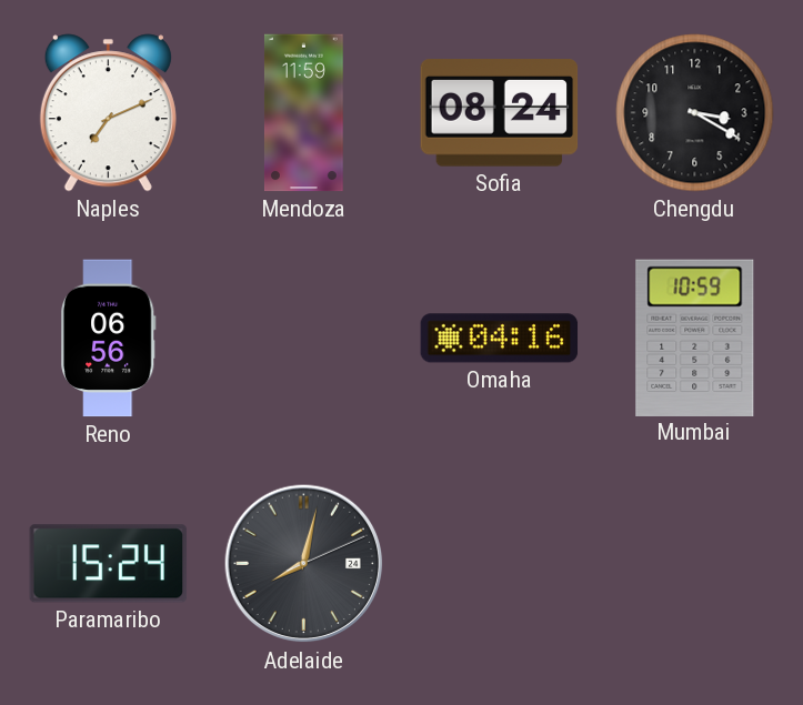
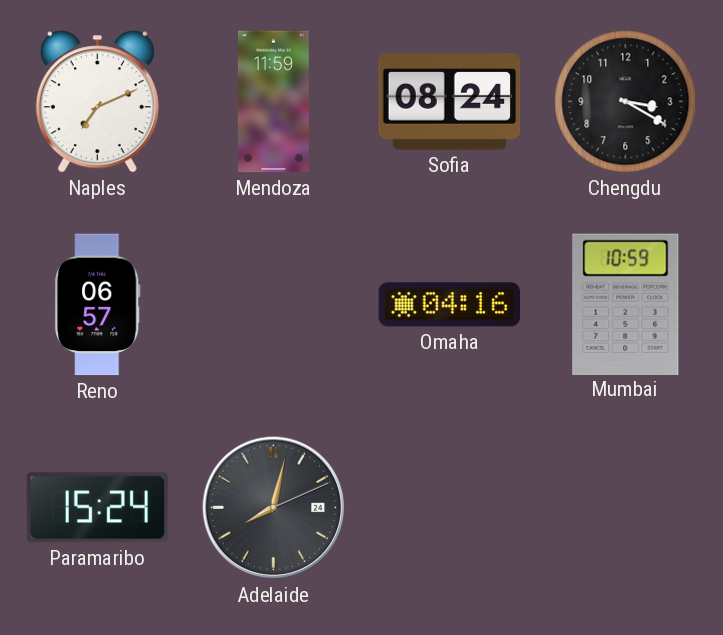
Reno: 06:56 -> 06:57 (97, 305)
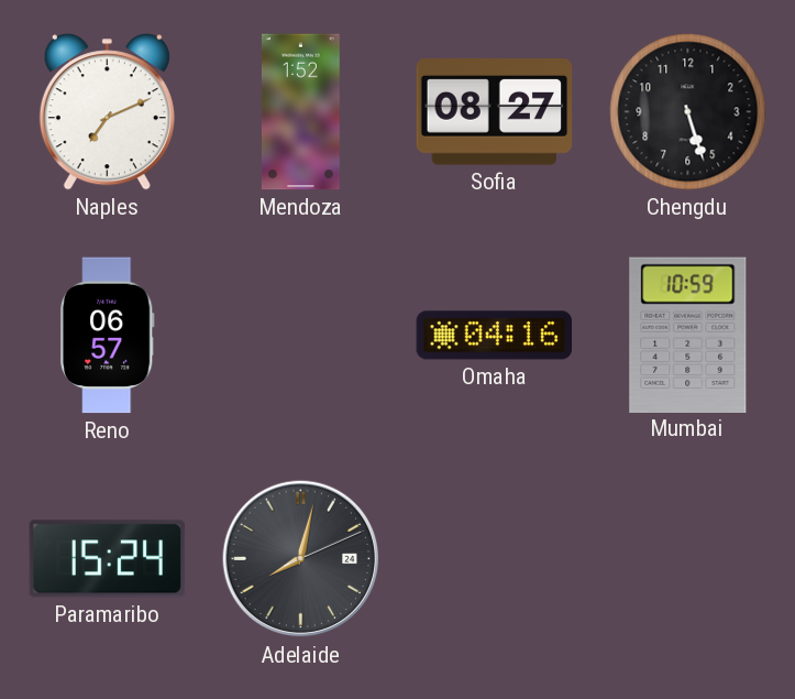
Mendoza: 11:59 -> 1:52 (300, 112)
Sofia: 08:24 -> 08:27 (495, 112)
Chengdu: 3:20 -> 5:27 (688, 112)
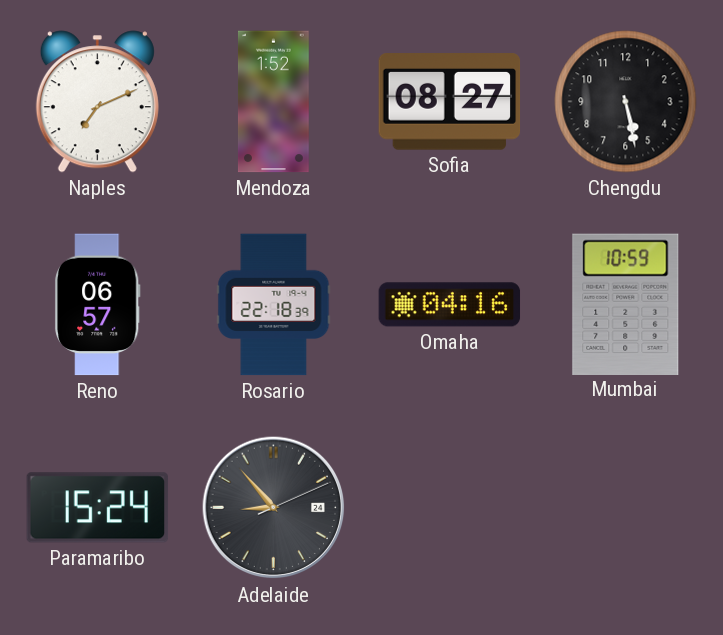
Chengdu: 5:27 -> 5:28 (626, 102)
Rosario: none -> 22:18 (274, 305)
Adelaide: 8:02 -> 8:53 (274, 508)
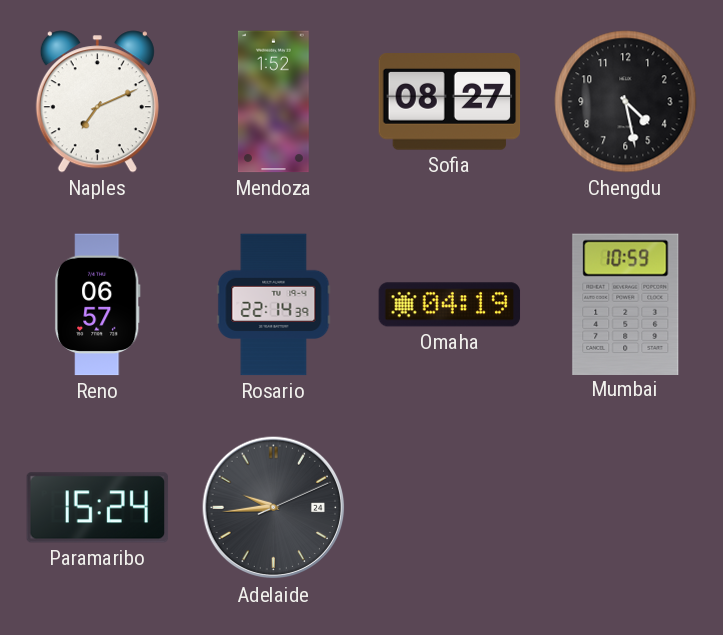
Chengdu: 5:28 -> 4:28 (626, 102)
Rosario: 22:18 -> 22:14 (274, 305)
Omaha: 04:16 -> 04:19 (450, 305)
Adelaide: 8:53 -> 9:44 (274, 508)
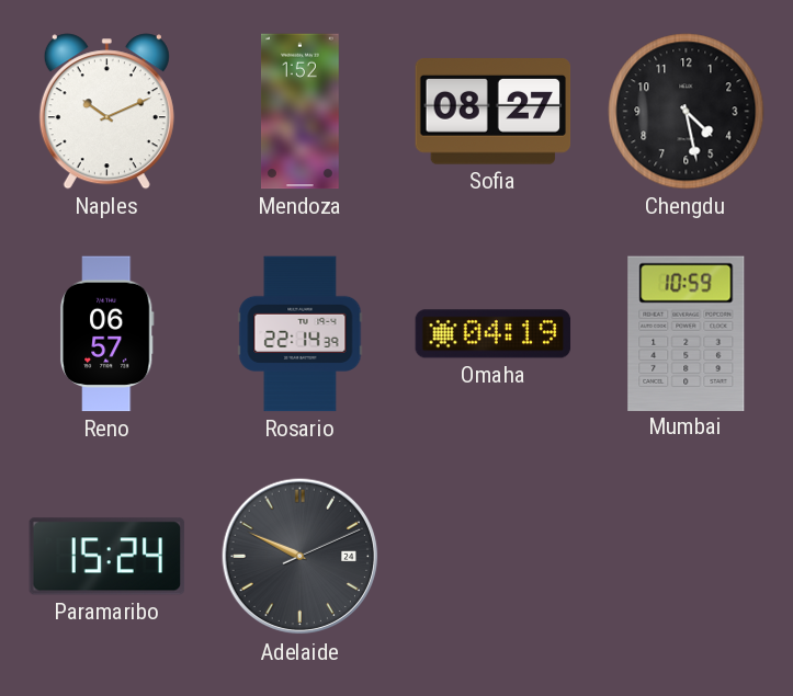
Naples: 7:11 -> 10:11 (106, 112)
Adelaide: 9:44 -> 9:49 (301, 557)
